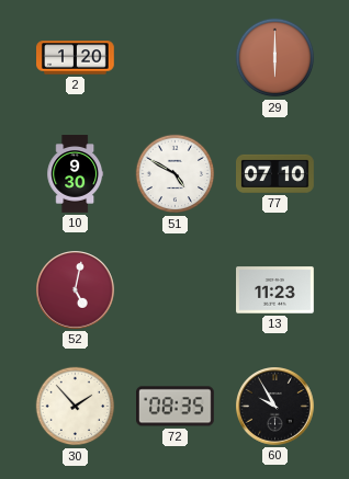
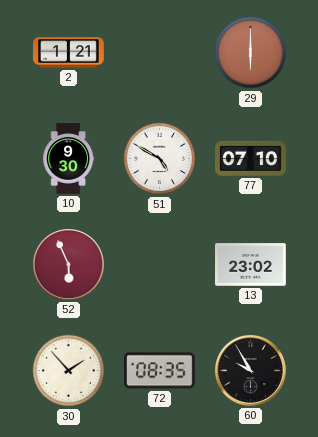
2: 1:20 -> 1:21 (69, 53)
52: 5:02 -> 5:56 (69, 265)
13: 11:23 -> 23:02 (251, 265)
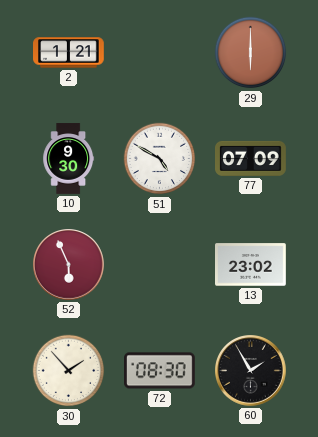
77: 07:10 -> 07:09 (251, 158)
72: 08:35 -> 08:30 (160, 371)
60: 9:55 -> 1:55 (251, 371)
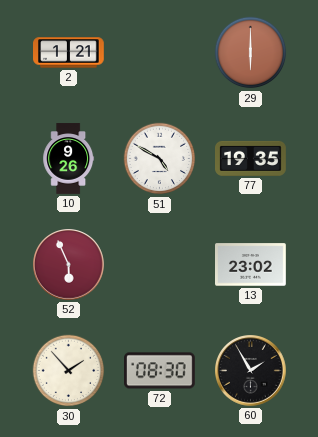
10: 9:30 -> 9:26 (69, 159)
77: 07:09 -> 19:35 (251, 158)
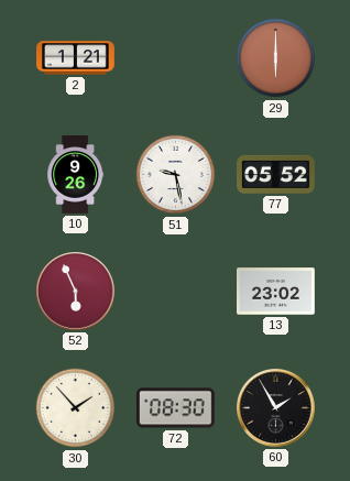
51: 4:50 -> 9:28 (176, 175)
77: 19:35 -> 05:52 (276, 174)
